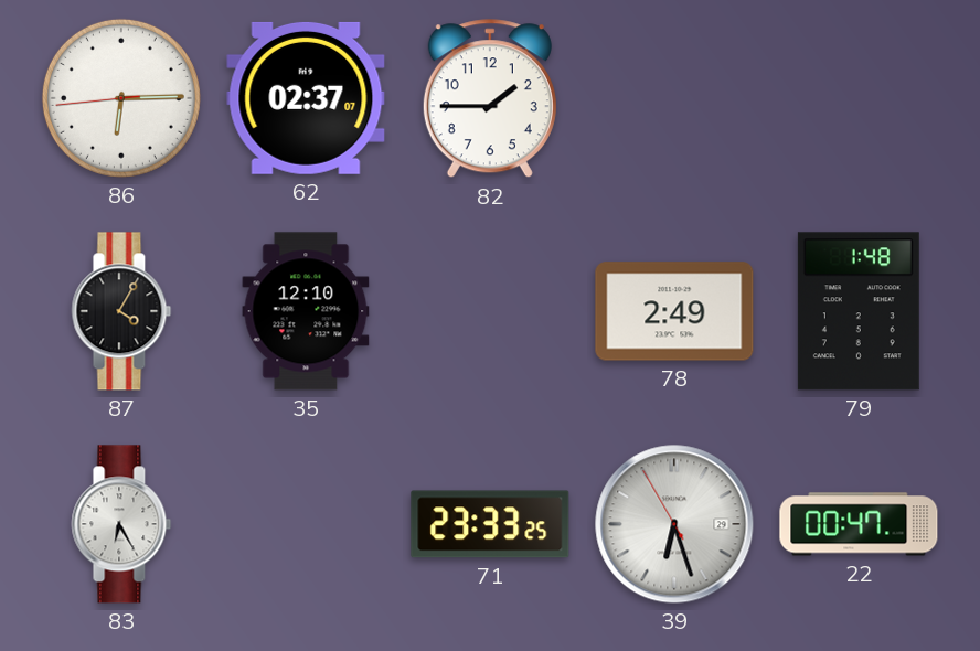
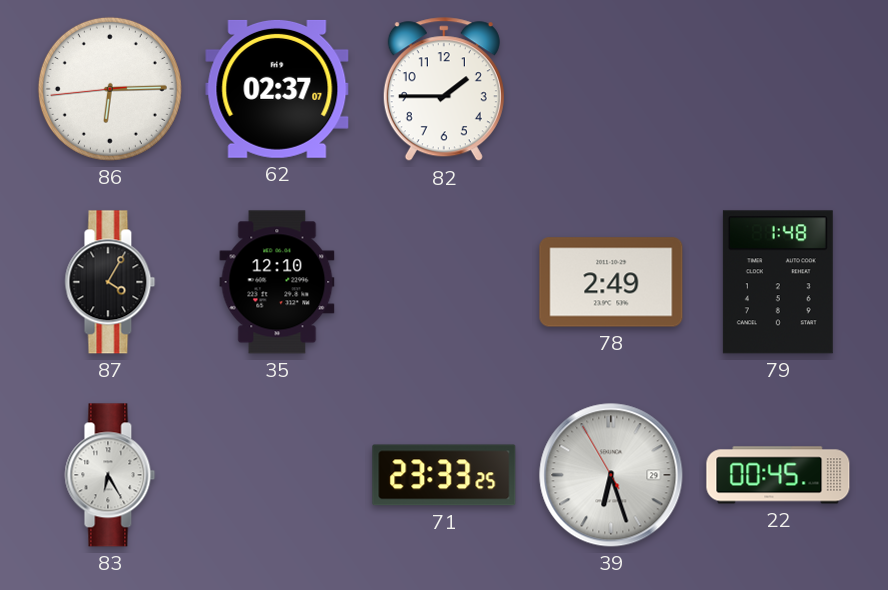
22: 00:47 -> 00:45 (778, 475)
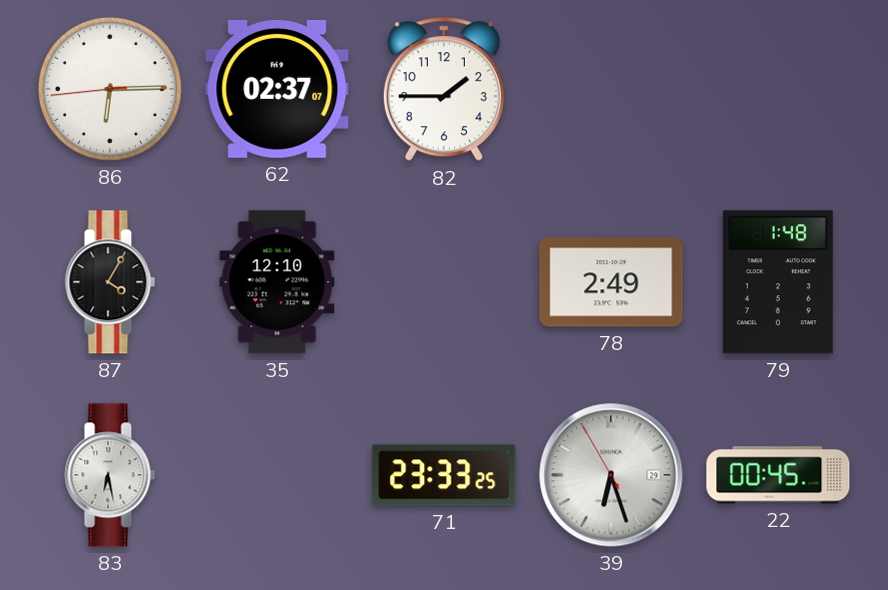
83: 6:25 -> 6:28 (110, 475)
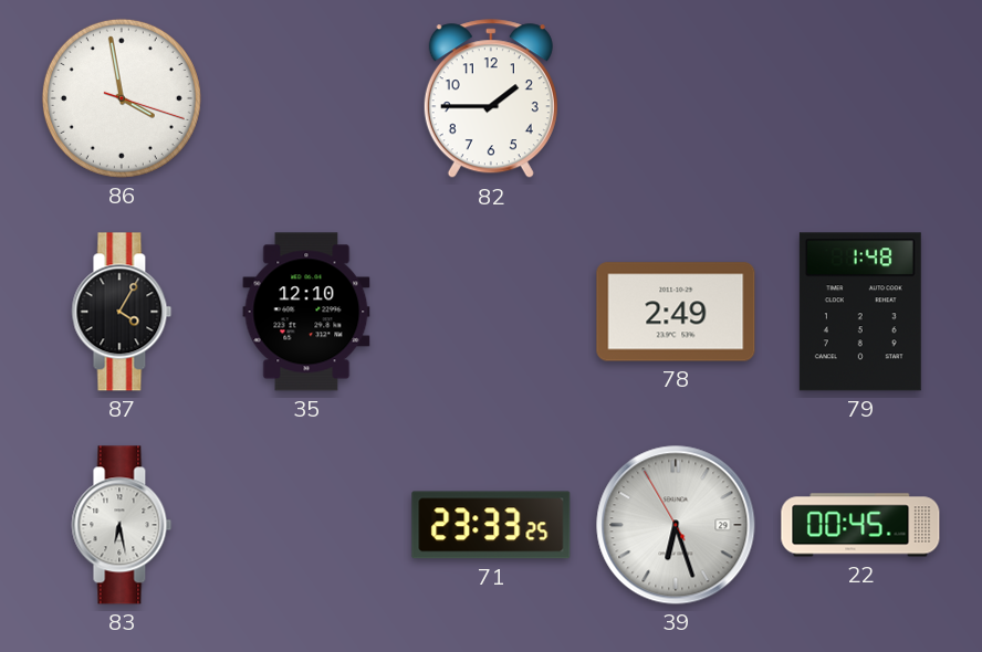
86: 6:14 -> 3:58 (122, 98)
62: 02:37 -> none (277, 89)
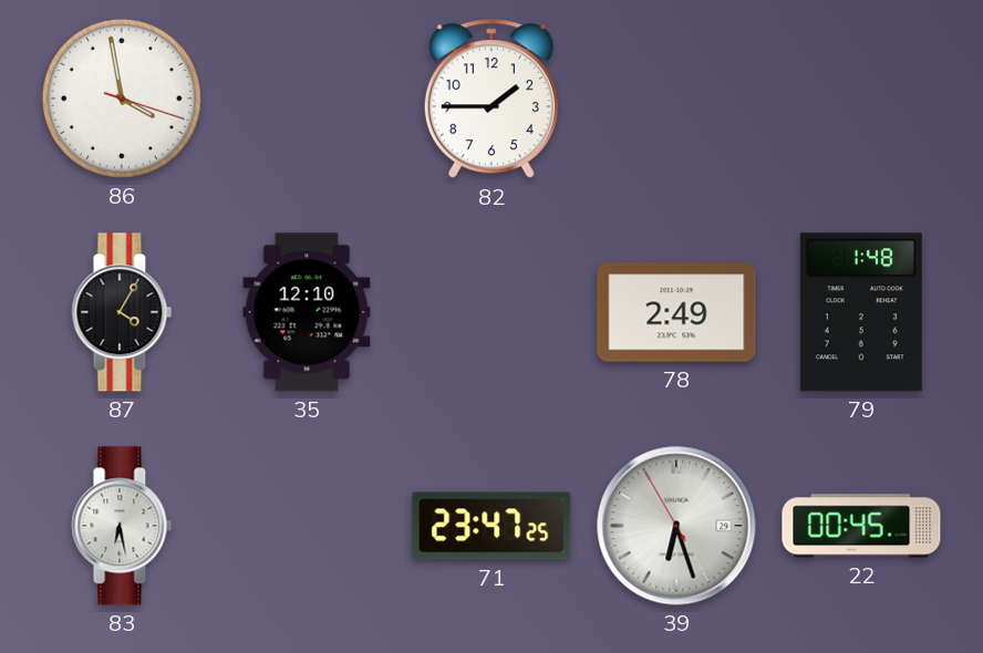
71: 23:33 -> 23:47 (491, 526)
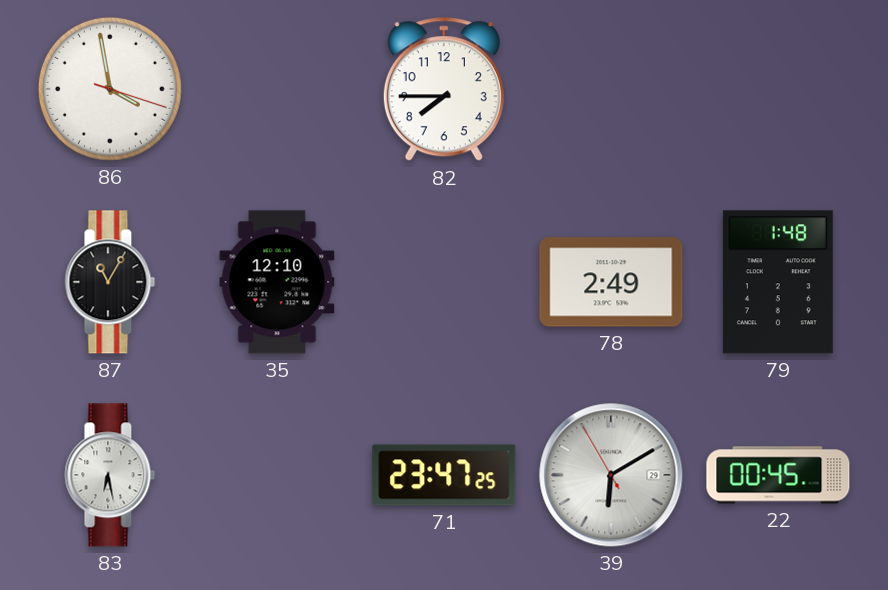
82: 1:45 -> 7:45 (444, 90)
87: 4:05 -> 11:05 (110, 282)
39: 6:26 -> 6:09 (611, 475)
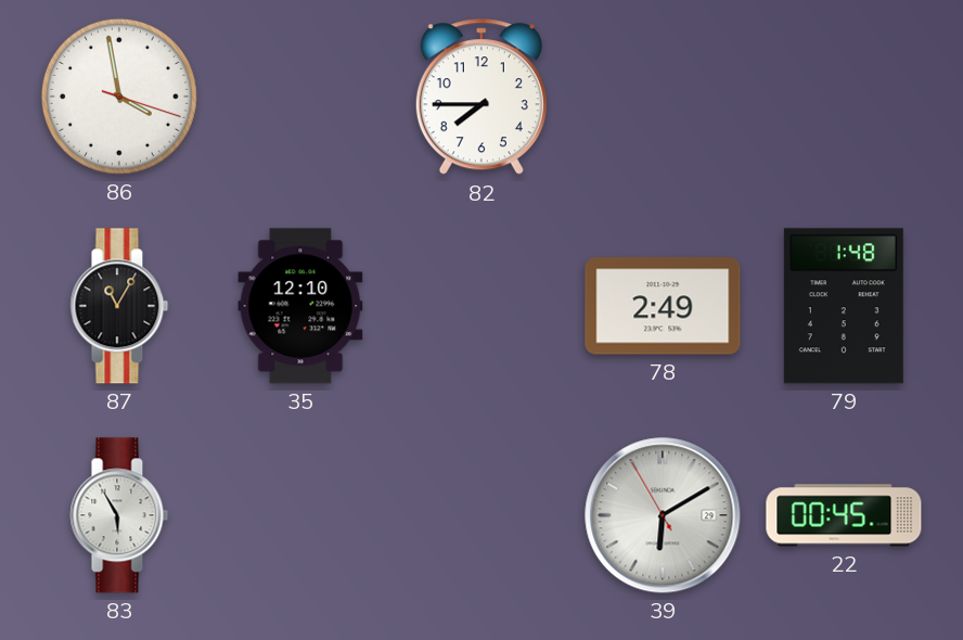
83: 6:28 -> 5:55 (119, 515)
71: 23:47 -> none (444, 475)
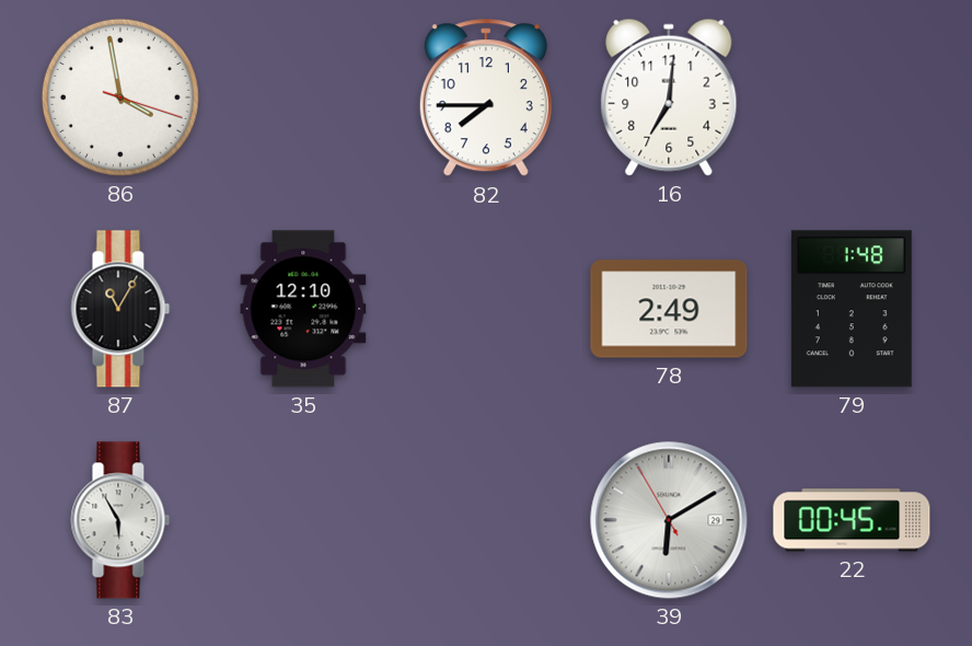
16: none -> 7:01 (669, 97)
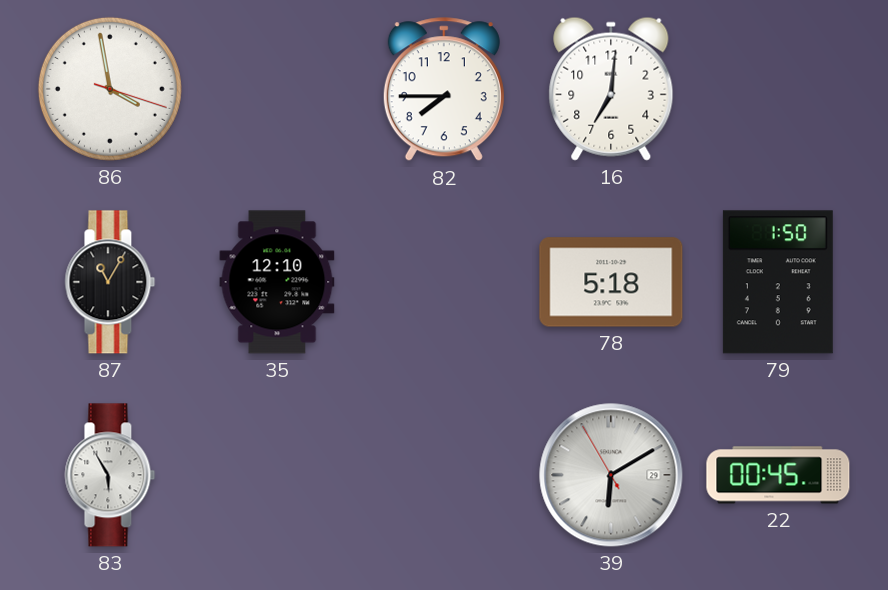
78: 2:49 -> 5:18 (611, 282)
79: 1:48 -> 1:50 (778, 282)
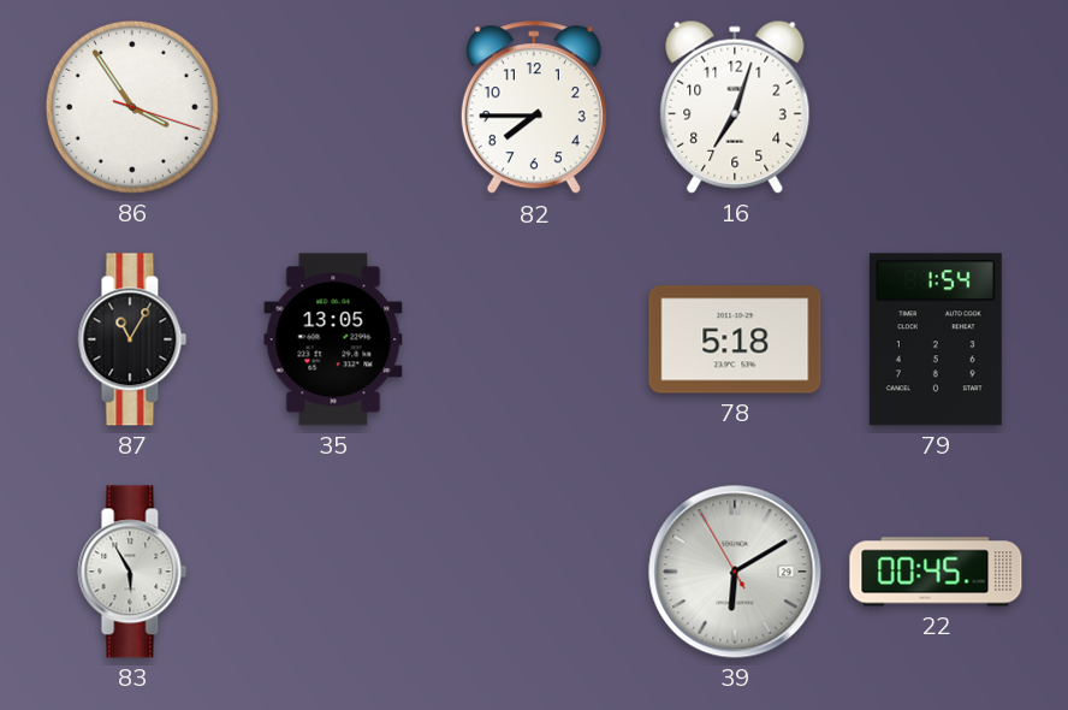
86: 3:58 -> 3:54 (132, 107)
16: 7:01 -> 7:03 (735, 107)
35: 12:10 -> 13:05 (333, 339)
79: 1:50 -> 1:54 (936, 339)
